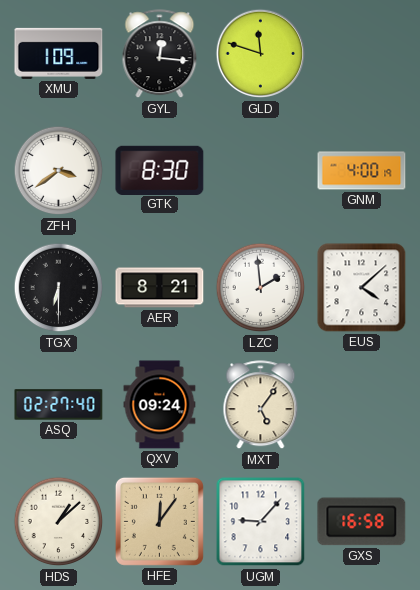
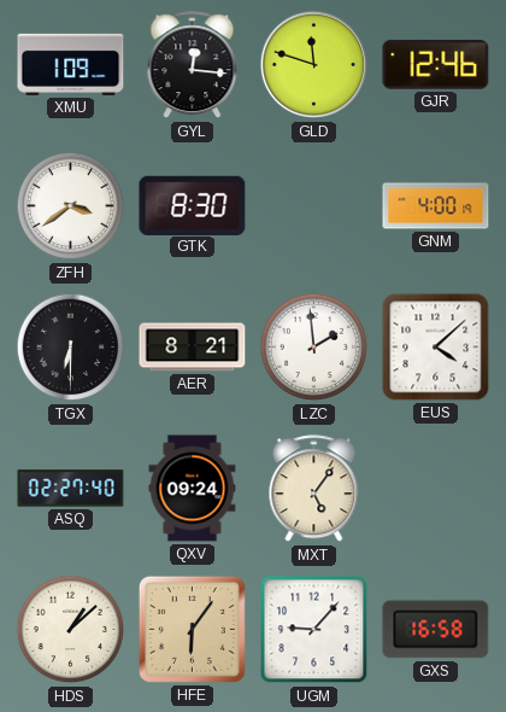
GJR: none -> 12:46 (436, 65)
HFE: 12:06 -> 6:06 (192, 629)
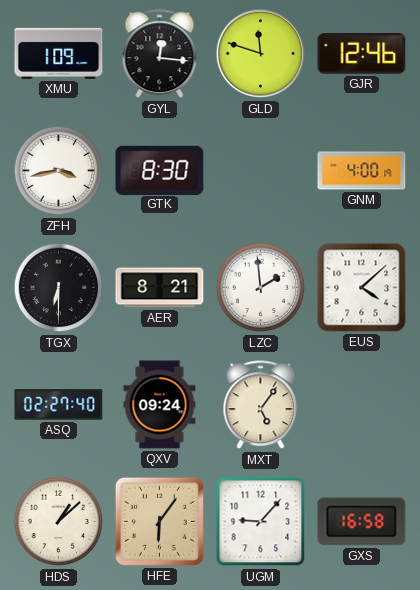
ZFH: 3:39 -> 3:43 (59, 171)
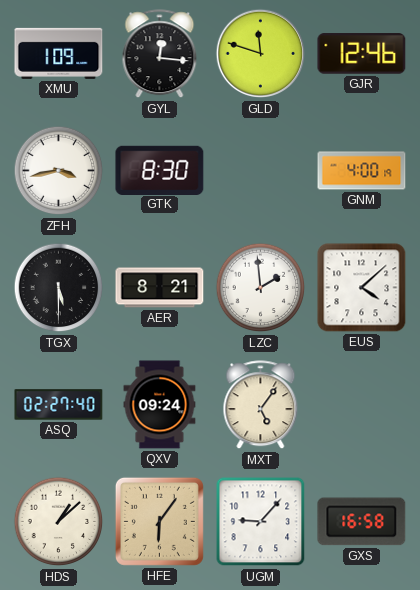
TGX: 6:30 -> 5:30 (59, 288)
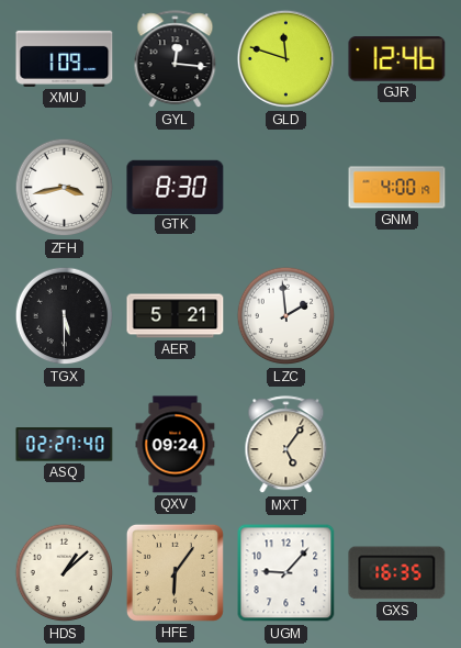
AER: 8:21 -> 5:21 (176, 316)
EUS: 4:08 -> none (362, 288)
GXS: 16:58 -> 16:35 (397, 573)
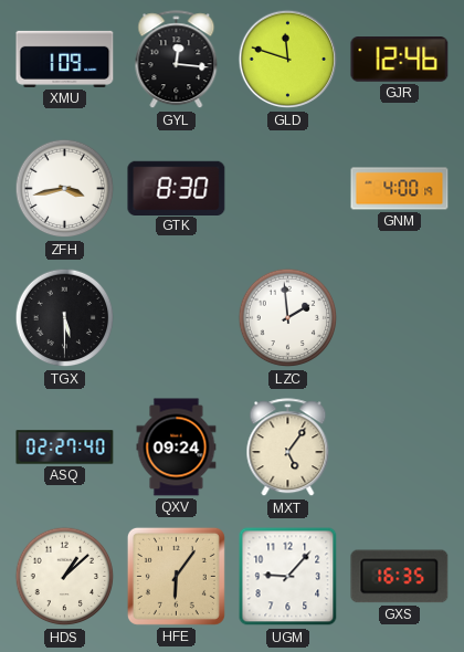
AER: 5:21 -> none (176, 316)
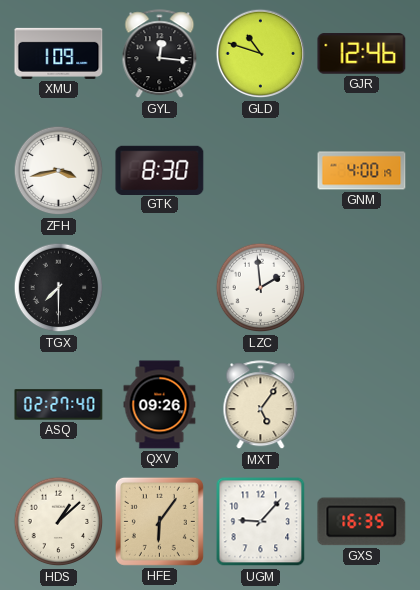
GLD: 11:48 -> 10:48 (261, 54)
TGX: 5:30 -> 7:30 (59, 288)
QXV: 09:24 -> 09:26 (160, 405)
